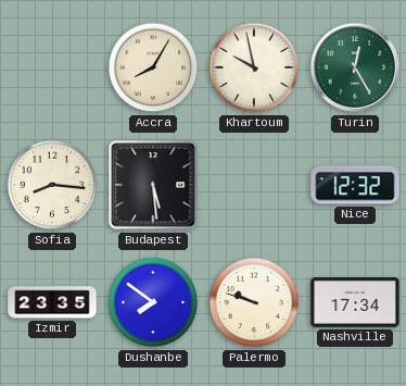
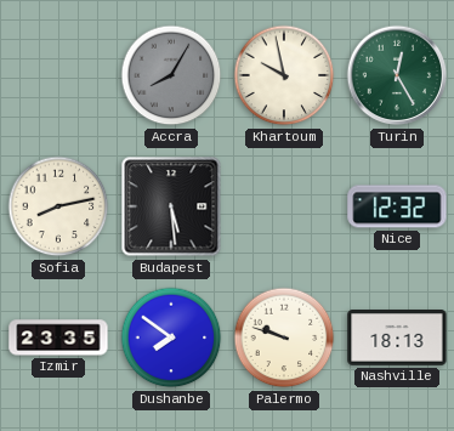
Accra dial: cream -> grey (171, 75)
Sofia: 8:16 -> 8:13 (58, 206)
Nashville: 17:34 -> 18:13 (397, 339)
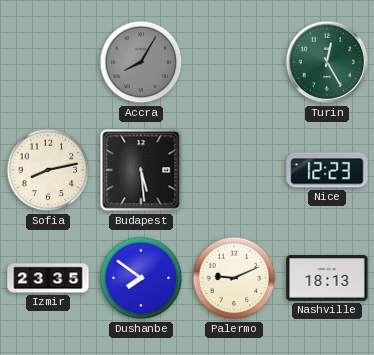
Khartoum: 9:58 -> none (284, 75)
Nice: 12:32 -> 12:23 (327, 170)
Palermo: 9:48 -> 9:11 (234, 278)
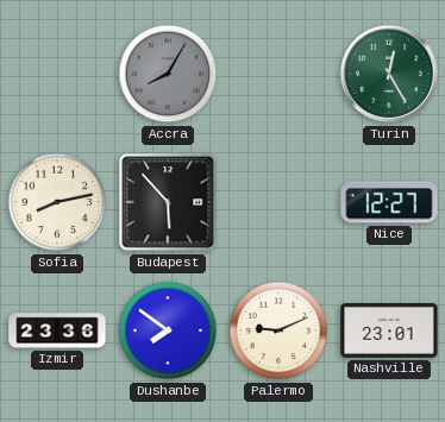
Budapest: 5:29 -> 5:53 (168, 202)
Nice: 12:23 -> 12:27 (389, 202)
Izmir: 23:35 -> 23:36 (57, 330)
Nashville: 18:13 -> 23:01 (389, 332)
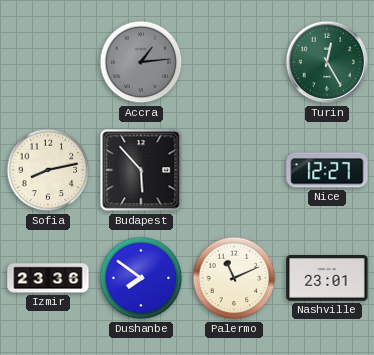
Accra: 8:05 -> 1:14 (141, 62)
Palermo: 9:11 -> 11:11 (234, 278)
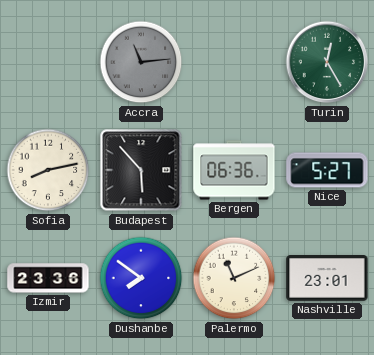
Accra: 1:14 -> 11:14 (141, 62)
Bergen: none -> 06:36 (234, 170)
Nice: 12:27 -> 5:27 (327, 170)
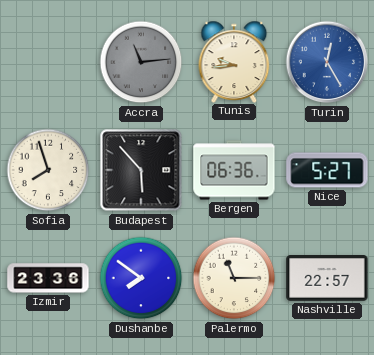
Tunis: none -> 9:44 (234, 61)
Turin dial: green -> blue (327, 62)
Sofia: 8:13 -> 7:57 (48, 170)
Palermo: 11:11 -> 11:15 (234, 278)
Nashville: 23:01 -> 22:57 (327, 279)
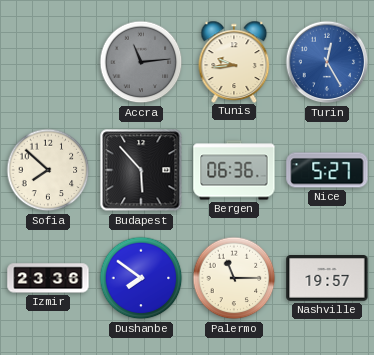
Sofia: 7:57 -> 7:52 (48, 170)
Nashville: 22:57 -> 19:57 (327, 279)
